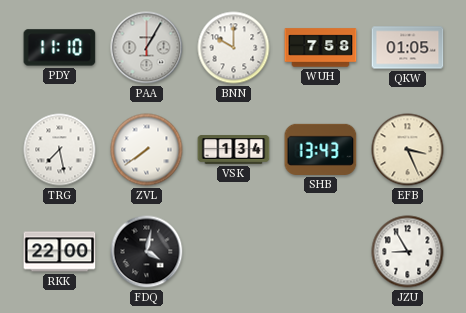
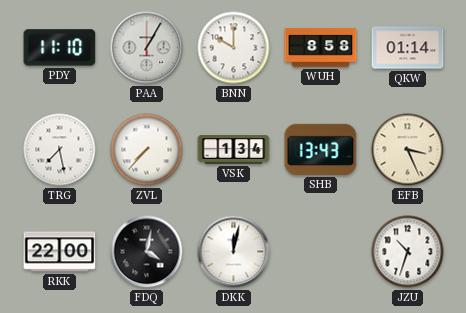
WUH: 7:58 -> 8:58 (321, 48)
QKW: 01:05 -> 01:14 (408, 48)
ZVL: 7:39 -> 7:37 (147, 150)
DKK: none -> 12:02 (234, 252)
JZU: 8:55 -> 10:33 (408, 252)
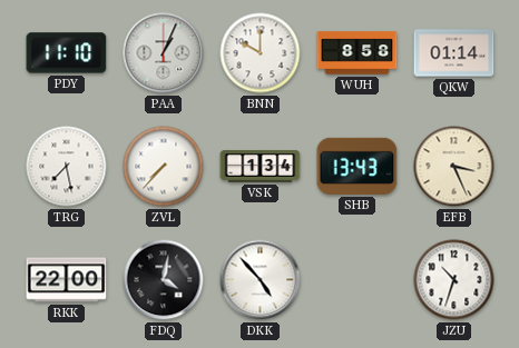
PAA: 1:05 -> 1:04 (164, 53)
DKK: 12:02 -> 4:53 (261, 280)
